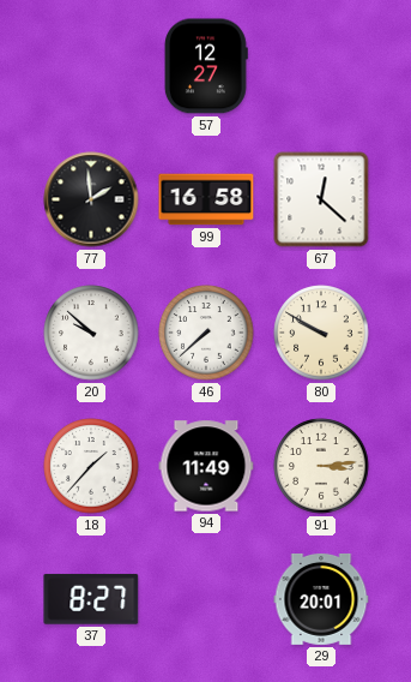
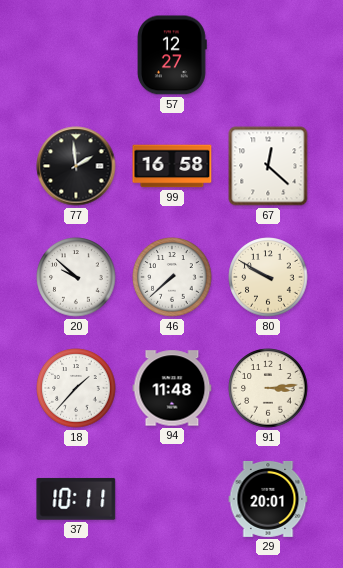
94: 11:49 -> 11:48 (172, 388)
37: 8:27 -> 10:11 (76, 499)
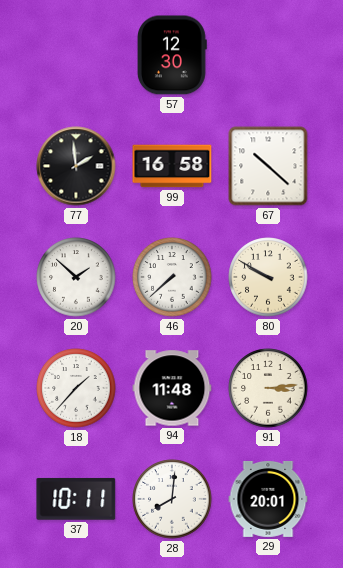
57: 12:27 -> 12:30 (173, 55)
67: 12:22 -> 10:22 (268, 166)
20: 9:52 -> 1:52 (76, 277)
28: none -> 8:01 (172, 499)
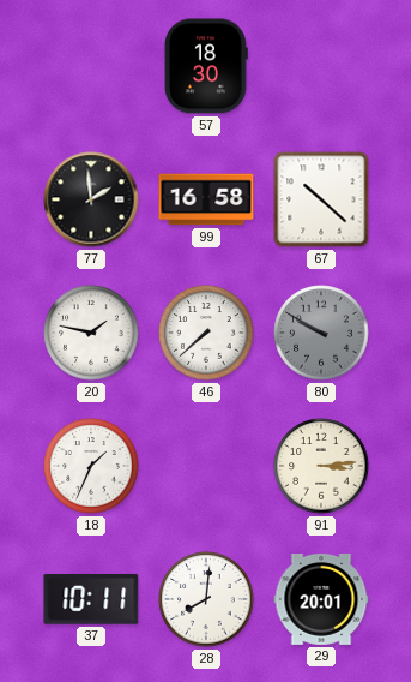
57: 12:30 -> 18:30 (207, 66)
20: 1:52 -> 1:47 (91, 333)
80 dial: cream -> grey (321, 333)
18: 1:37 -> 1:34 (91, 466)
94: 11:48 -> none (172, 388)
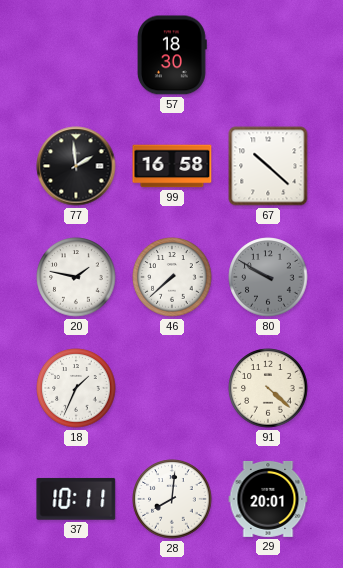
91: 3:14 -> 4:22 (268, 388)
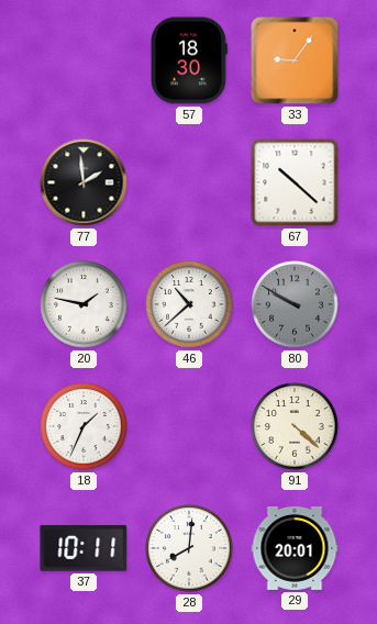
33: none -> 9:06 (295, 60)
99: 16:58 -> none (172, 166)
46: 7:38 -> 10:38 (189, 304)
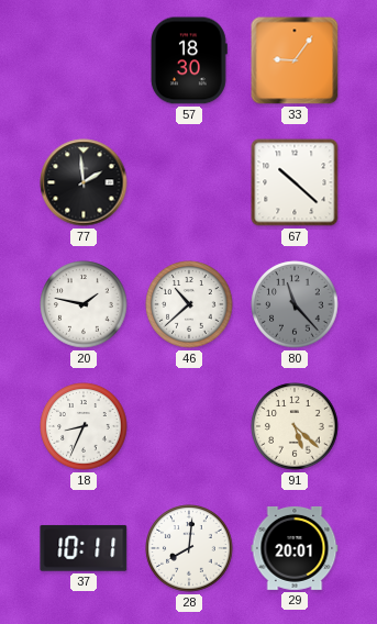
80: 9:50 -> 11:23 (295, 304)
18: 1:34 -> 8:34 (84, 426)
91: 4:22 -> 5:22 (295, 426)
